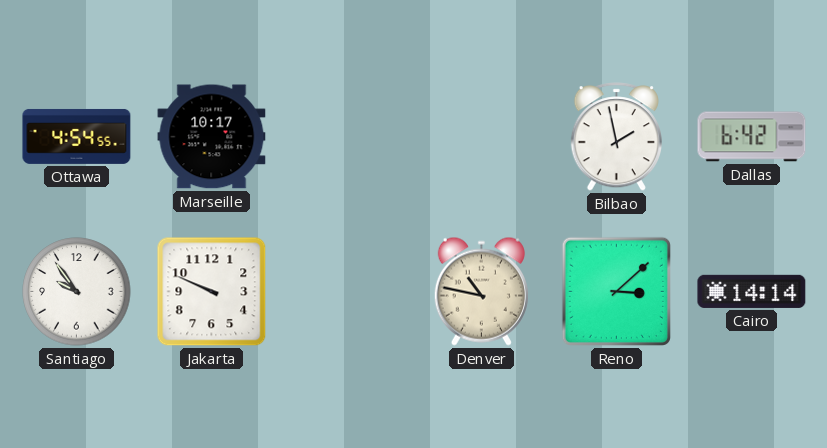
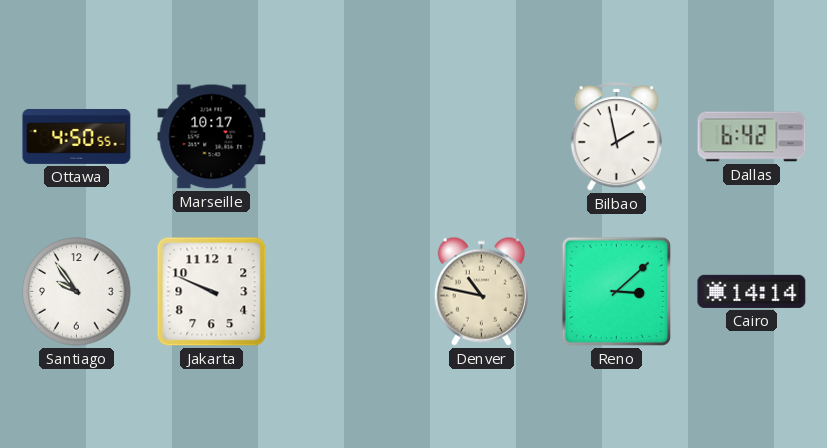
Ottawa: 4:54 -> 4:50 (77, 136)
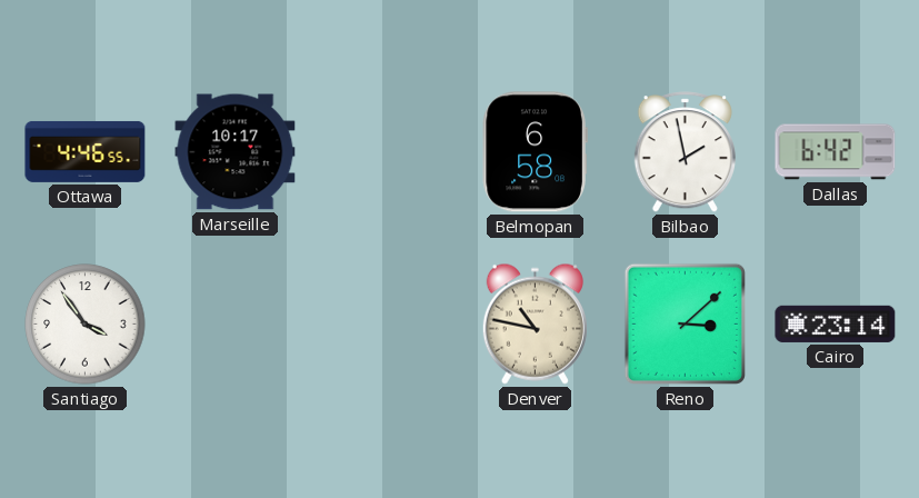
Ottawa: 4:50 -> 4:46 (86, 151)
Belmopan: none -> 6:58 (535, 152)
Santiago: 9:54 -> 3:54 (86, 325)
Jakarta: 9:49 -> none (212, 292)
Cairo: 14:14 -> 23:14 (836, 323)
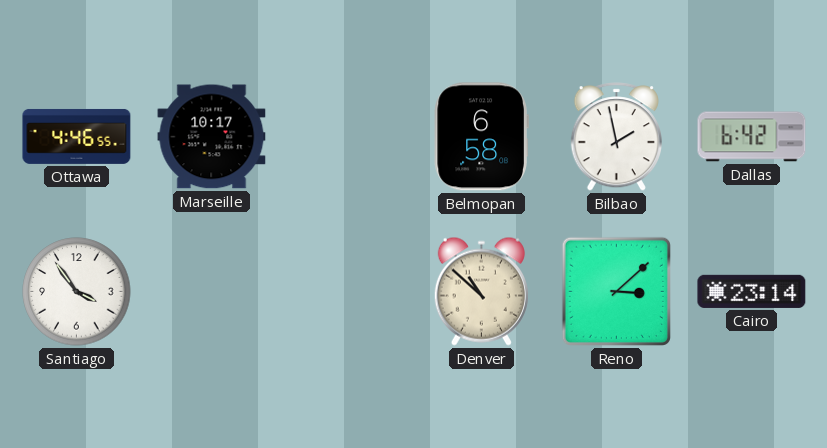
Denver: 10:47 -> 10:52 (481, 291)
